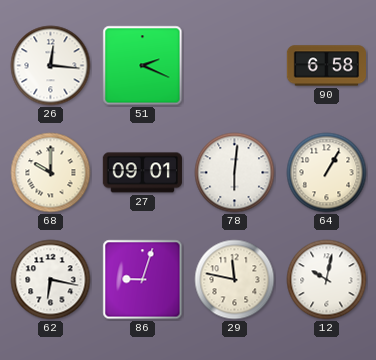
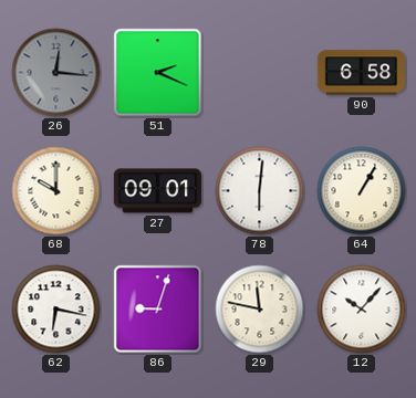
26 dial: white -> grey (56, 73)
12: 10:02 -> 10:07 (362, 310)
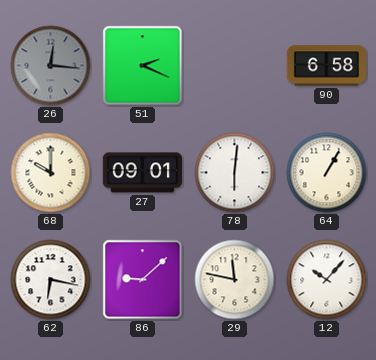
86: 9:03 -> 9:08 (143, 280)
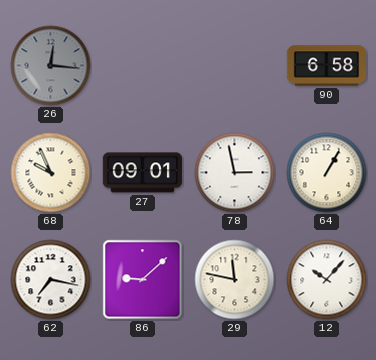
51: 2:19 -> none (143, 66)
68: 10:00 -> 9:56 (51, 173)
78: 6:01 -> 2:58 (235, 173)
62: 6:17 -> 7:17 (51, 280)
